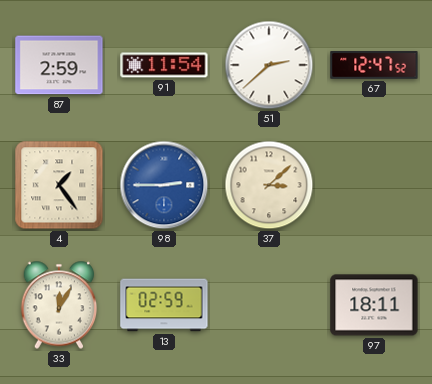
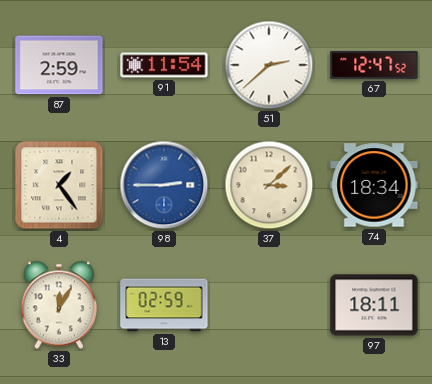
74: none -> 18:34 (374, 185)
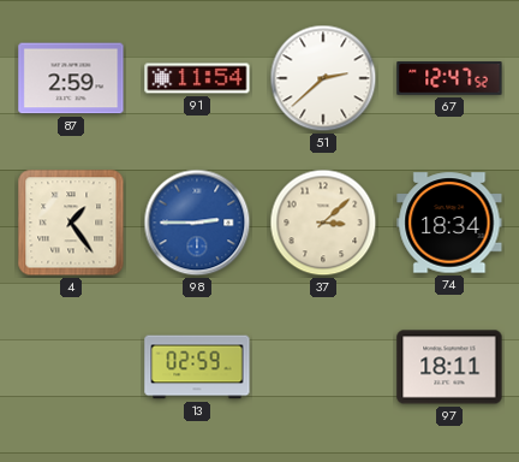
33: 12:05 -> none (59, 305)
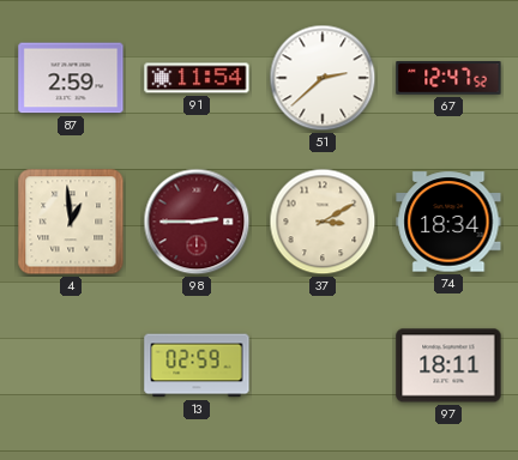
4: 1:24 -> 12:59 (71, 222)
98 dial: blue -> burgundy (197, 222)
37: 3:08 -> 3:10 (323, 222)
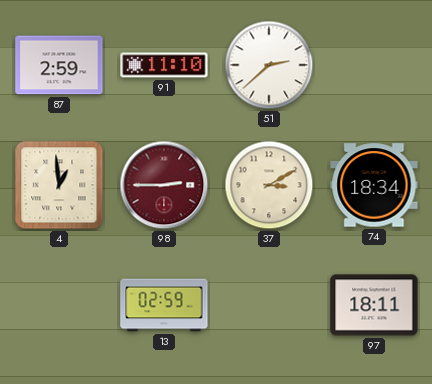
91: 11:54 -> 11:10 (164, 65)
67: 12:47 -> none (448, 78)
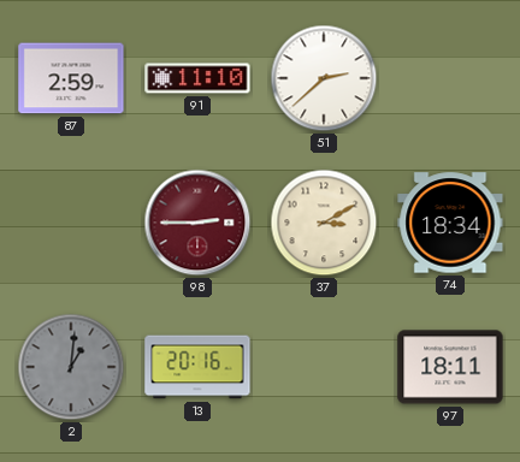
4: 12:59 -> none (59, 185)
2: none -> 1:01 (71, 367)
13: 02:59 -> 20:16 (197, 367)
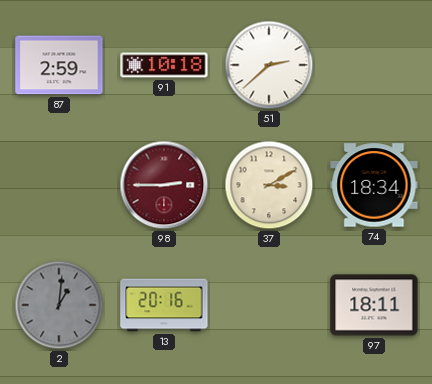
91: 11:10 -> 10:18 (164, 65)
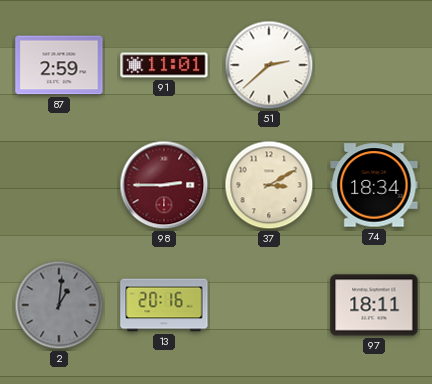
91: 10:18 -> 11:01 (164, 65)
